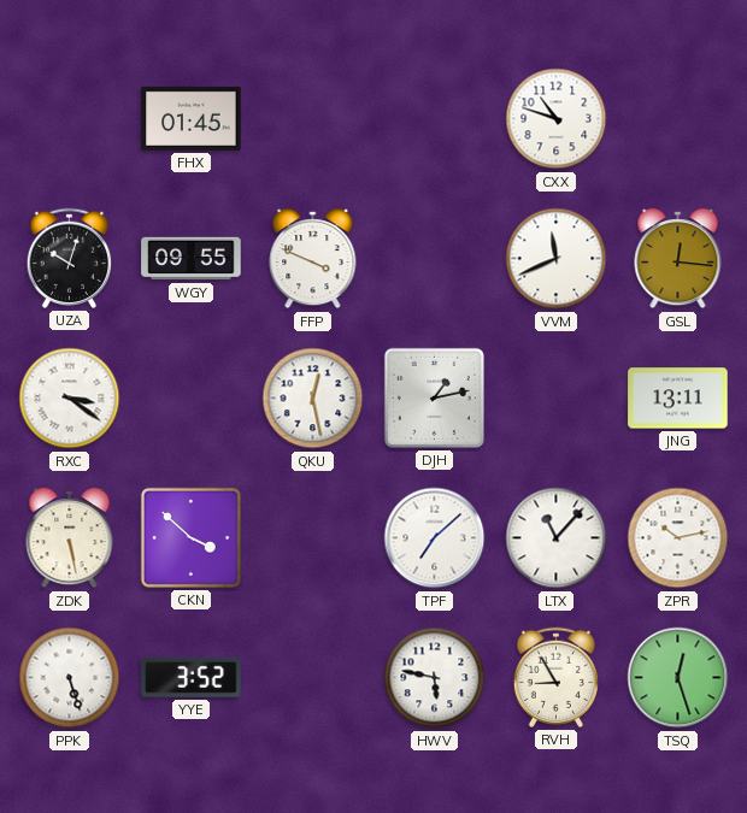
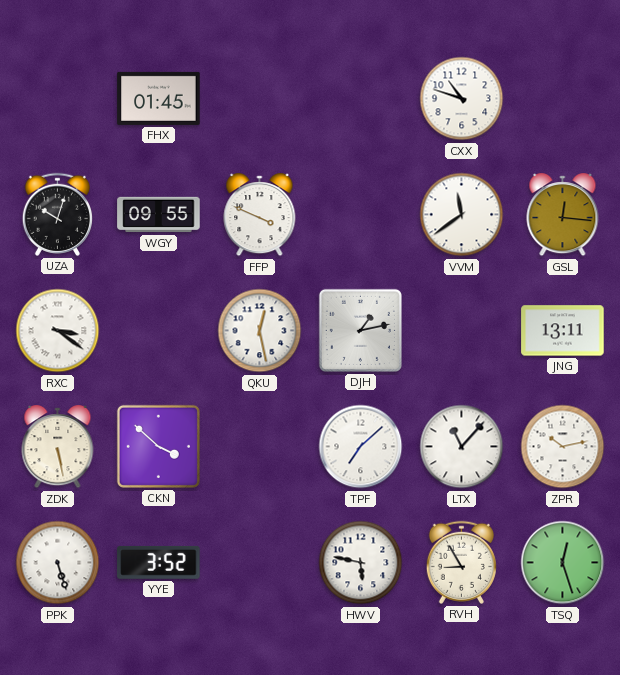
VVM: 11:41 -> 11:39 (462, 215)
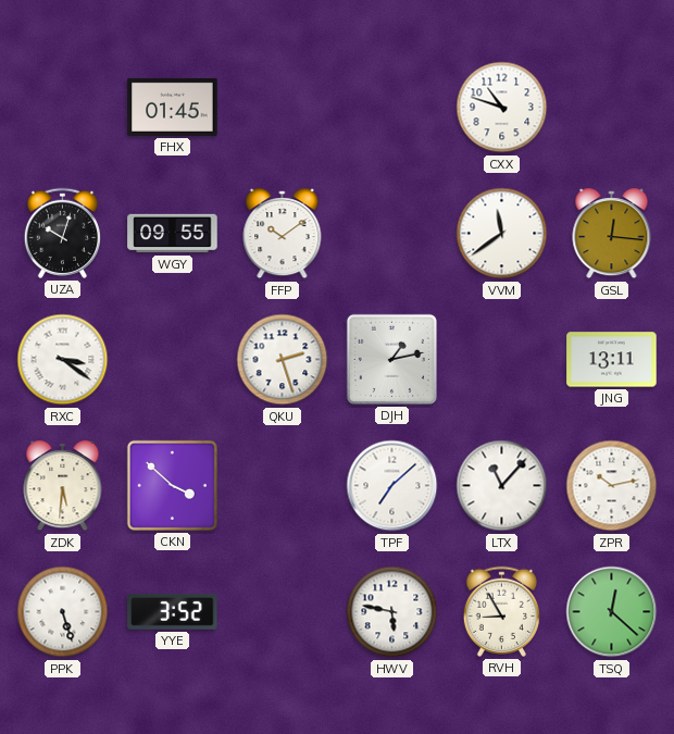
FFP: 3:49 -> 10:09 (283, 234)
QKU: 12:28 -> 2:27 (283, 360)
ZDK: 5:28 -> 5:31 (63, 486)
TSQ: 12:27 -> 12:22 (612, 612)
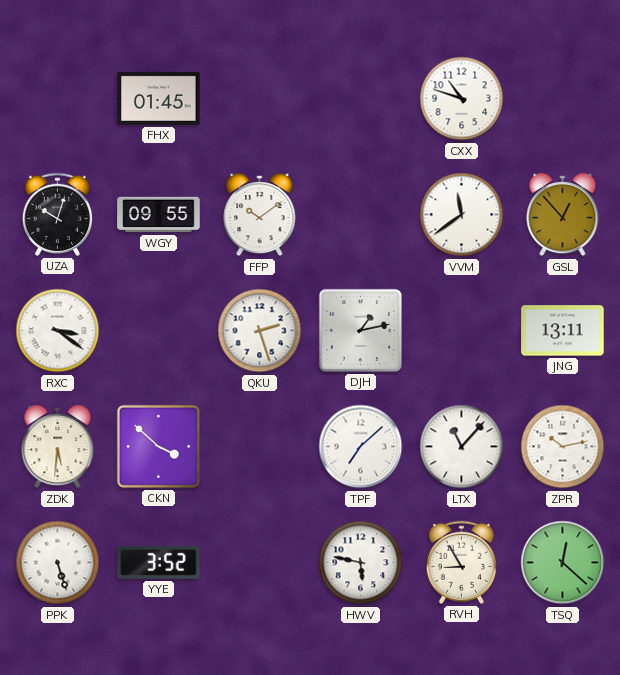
GSL: 12:16 -> 12:53 (563, 215)
